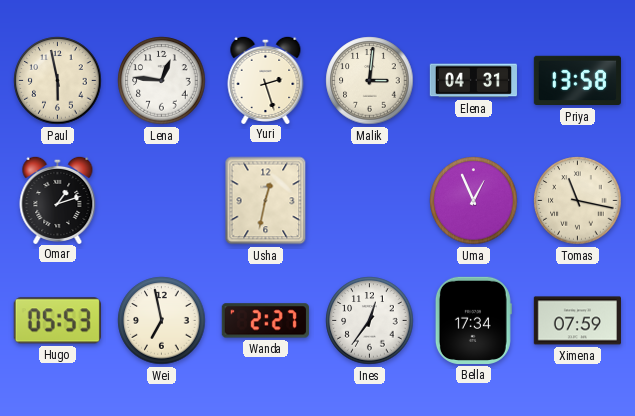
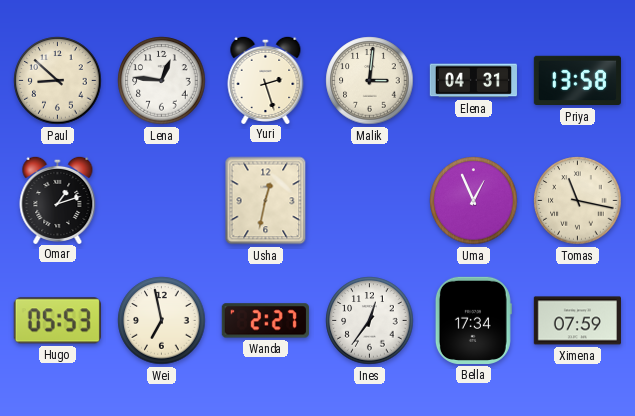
Paul: 5:58 -> 8:52 (58, 81)
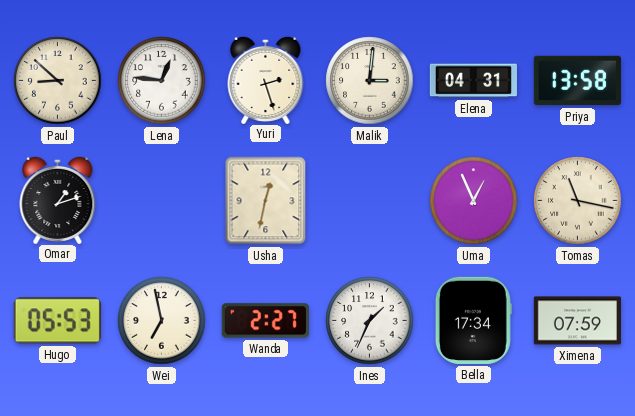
Ines: 12:36 -> 1:34 (370, 321)
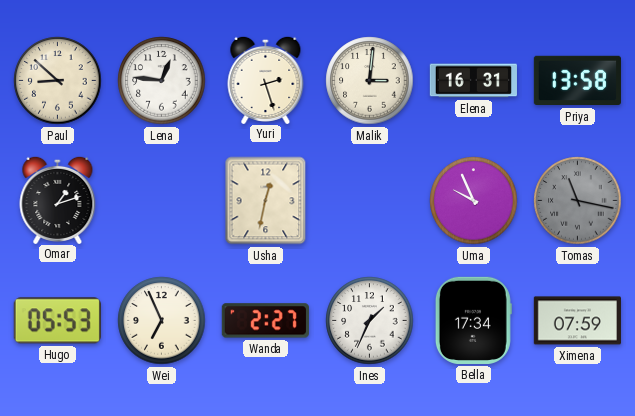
Elena: 04:31 -> 16:31 (473, 81)
Uma: 12:56 -> 9:56 (474, 201)
Tomas dial: cream -> grey (578, 201)
Wei: 6:58 -> 6:56 (162, 321)
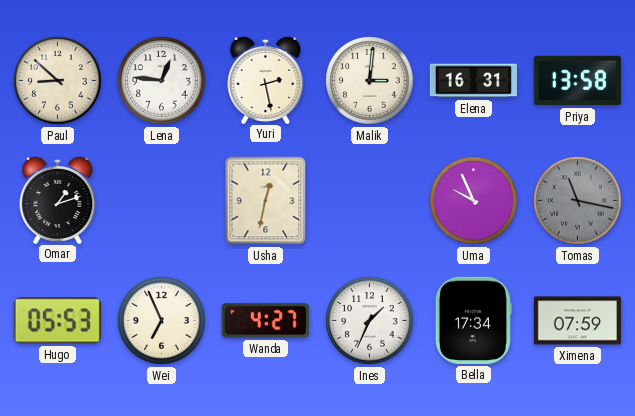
Yuri: 2:27 -> 2:28 (266, 79)
Wanda: 2:27 -> 4:27 (265, 321)
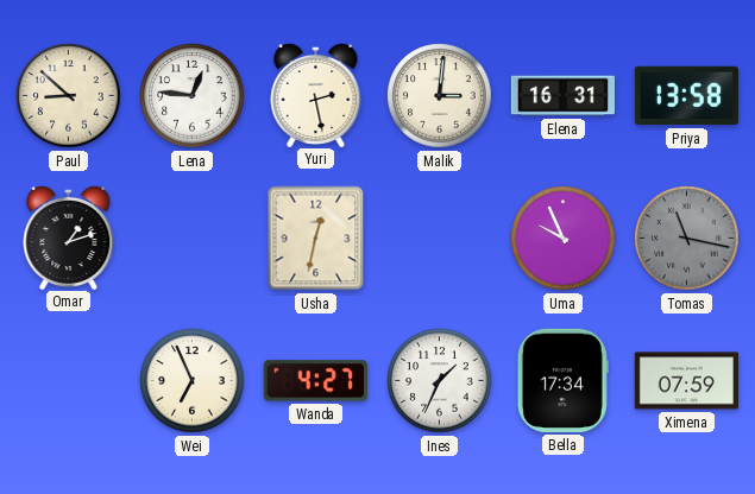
Hugo: 05:53 -> none (57, 321)
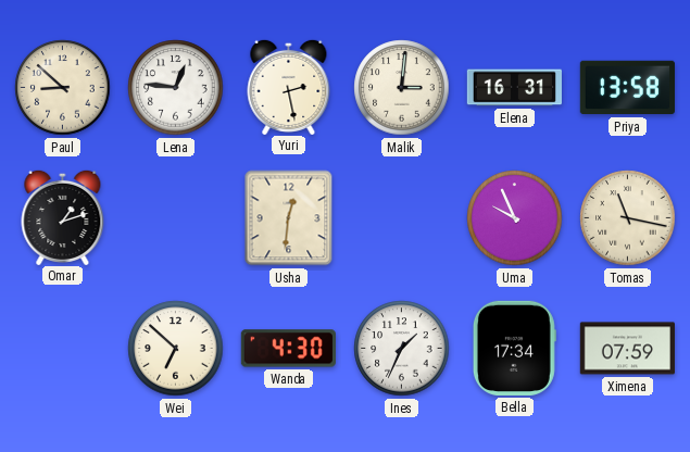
Usha: 12:32 -> 12:31 (289, 218)
Tomas dial: grey -> cream (628, 218)
Wei: 6:56 -> 6:52 (176, 349)
Wanda: 4:27 -> 4:30 (288, 349)
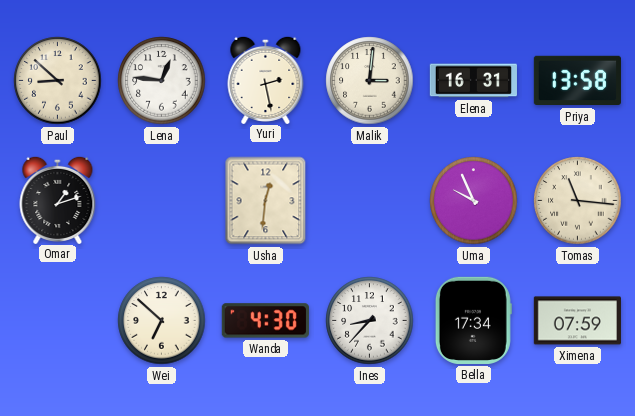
Tomas: 11:17 -> 11:16 (578, 201)
Ines: 1:34 -> 8:37 (370, 321)
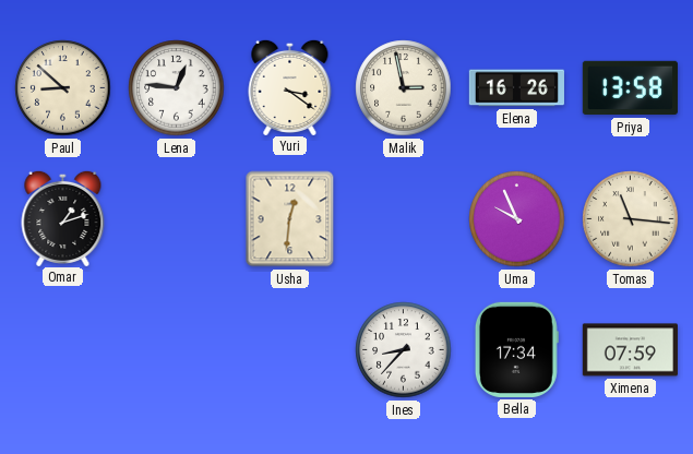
Yuri: 2:28 -> 3:21 (290, 86)
Malik: 3:01 -> 2:58 (404, 88)
Elena: 16:31 -> 16:26 (516, 88)
Wei: 6:52 -> none (162, 321)
Wanda: 4:30 -> none (265, 321)
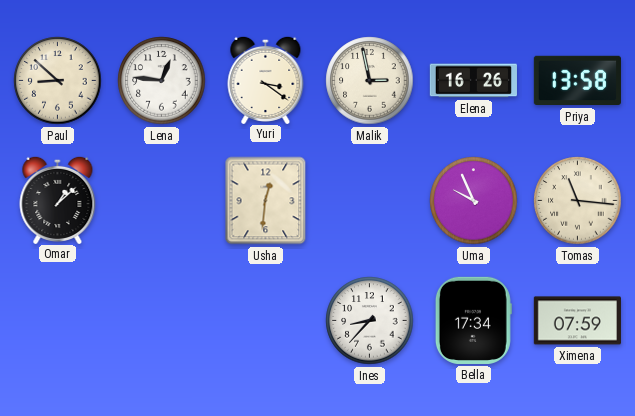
Omar: 1:12 -> 1:08 (58, 199)
